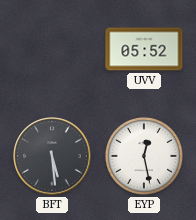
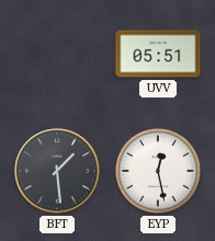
UVV: 05:52 -> 05:51 (158, 54)
BFT: 5:29 -> 1:29 (57, 171)
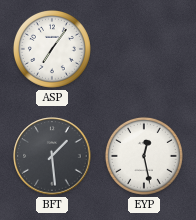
ASP: none -> 7:06 (52, 49)
UVV: 05:51 -> none (158, 54)
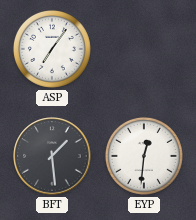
EYP: 12:28 -> 12:31 (144, 156)
